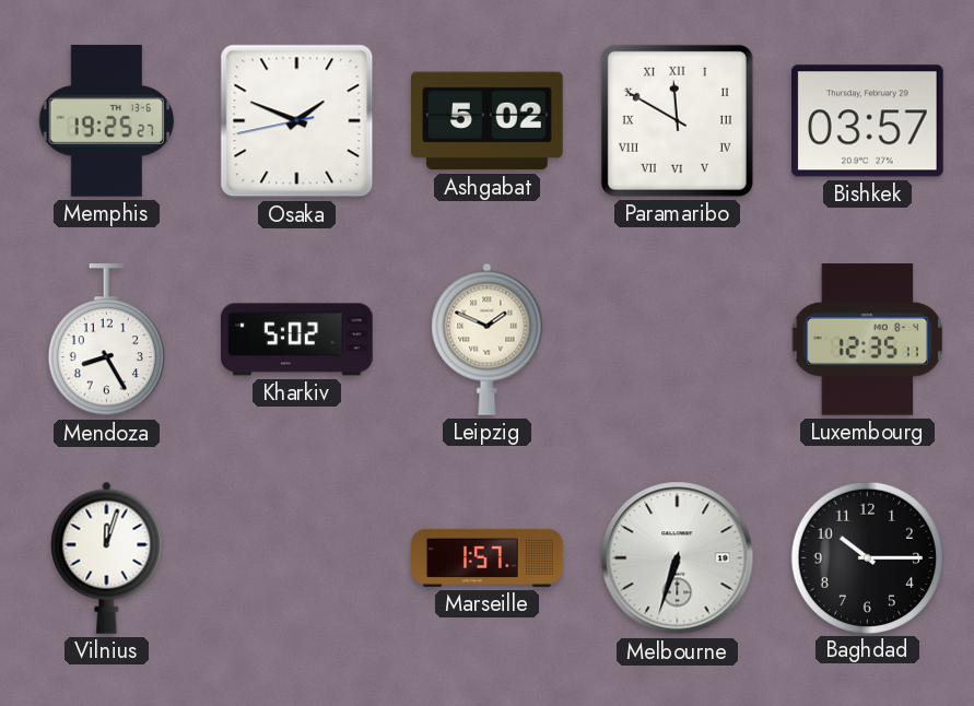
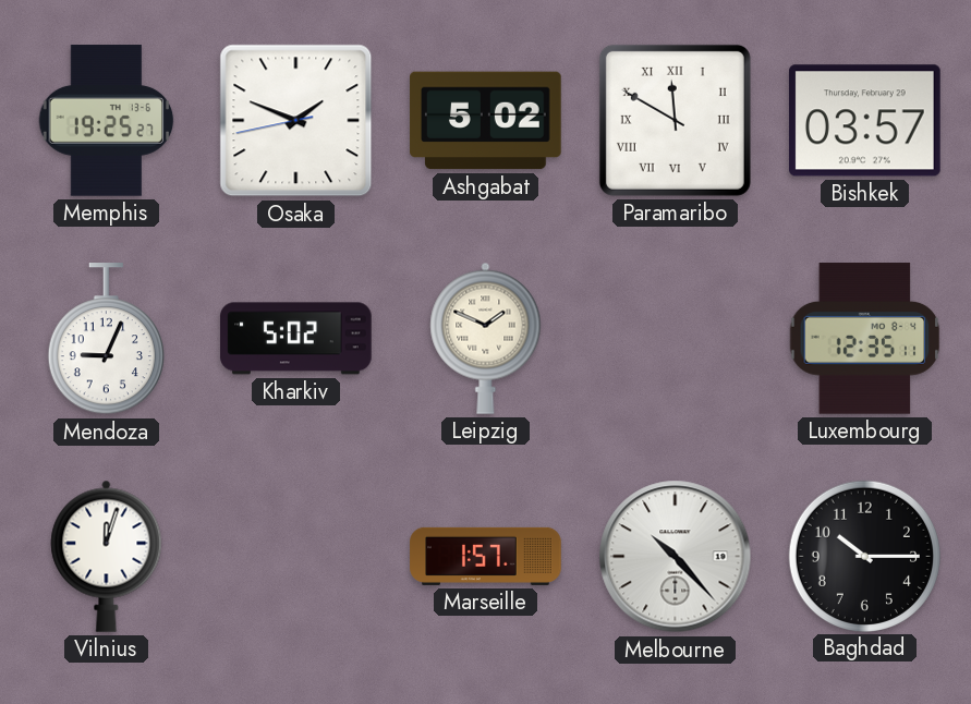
Mendoza: 8:25 -> 9:04 (106, 339)
Melbourne: 6:33 -> 10:23 (676, 557)
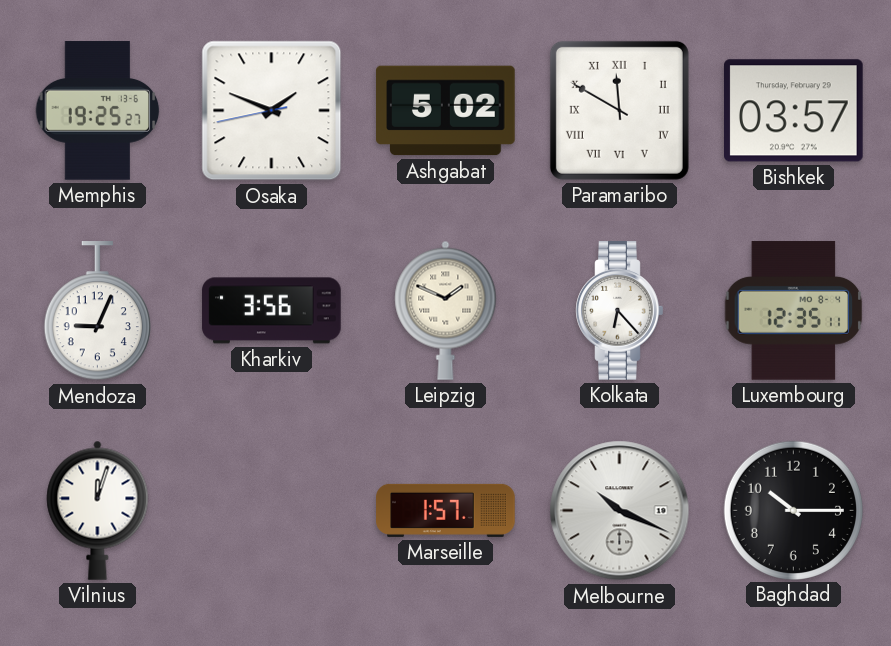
Kharkiv: 5:02 -> 3:56 (272, 311)
Kolkata: none -> 6:23 (620, 311)
Melbourne: 10:23 -> 10:19 (620, 511)
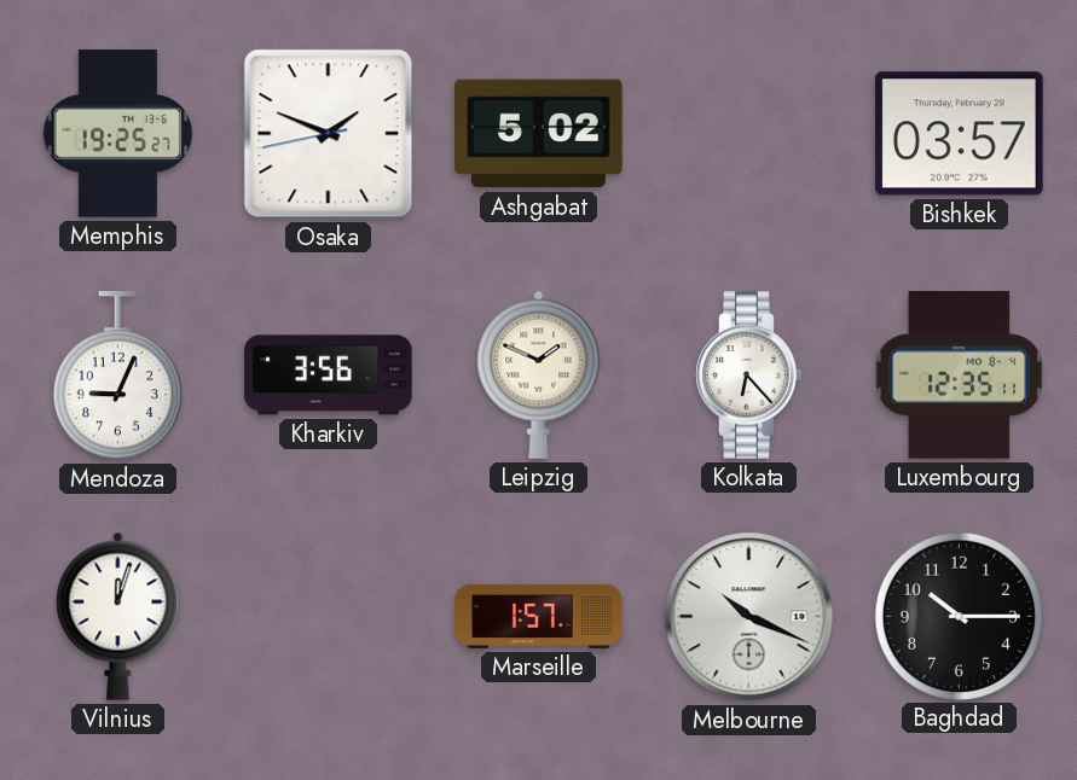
Paramaribo: 11:50 -> none (619, 110)
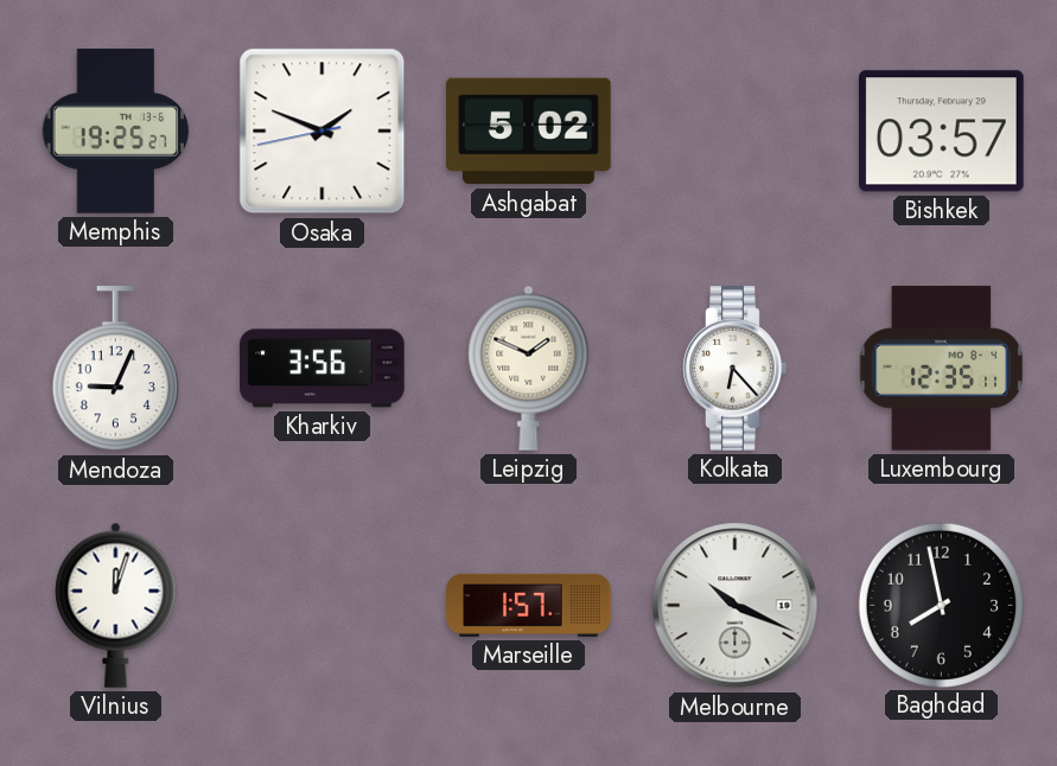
Baghdad: 10:15 -> 7:58 (941, 605)
